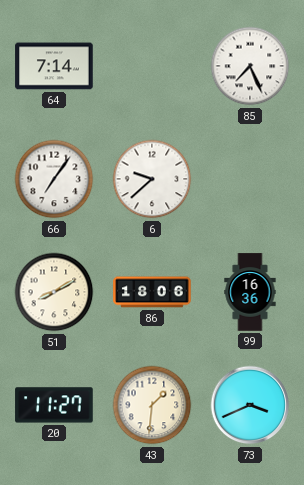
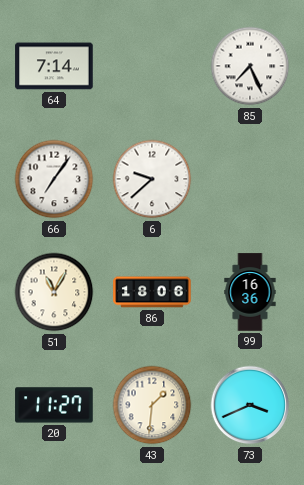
51: 8:10 -> 11:05 (54, 292)
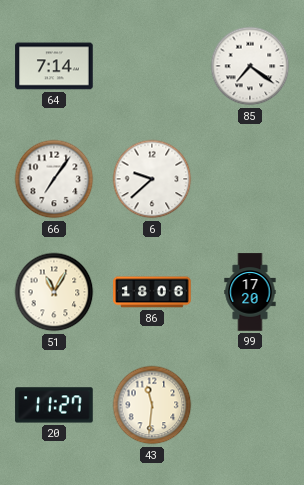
85: 7:26 -> 7:21 (250, 66)
99: 16:36 -> 17:20 (250, 292)
43: 1:31 -> 11:31 (152, 405)
73: 3:41 -> none (250, 405)
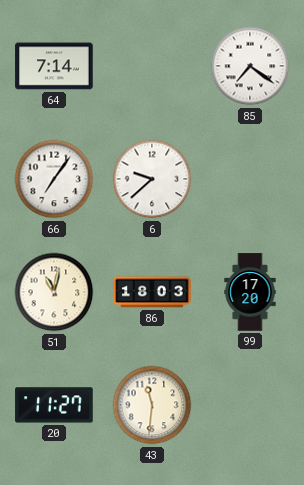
51: 11:05 -> 11:02 (54, 292)
86: 18:06 -> 18:03 (152, 292)
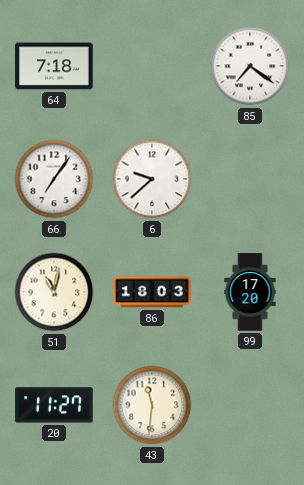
64: 7:14 -> 7:18 (54, 66)
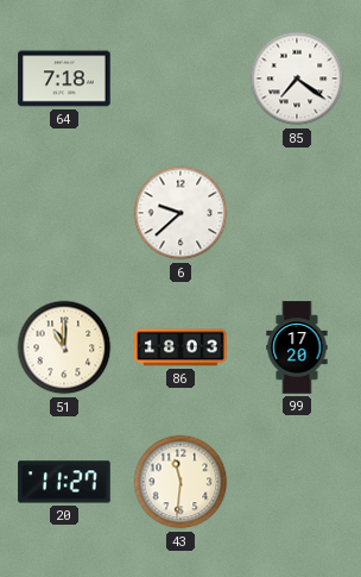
66: 7:06 -> none (54, 179)
51: 11:02 -> 11:00 (64, 347)
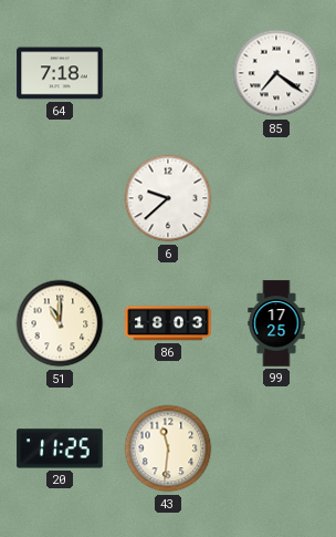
99: 17:20 -> 17:25 (276, 323)
20: 11:27 -> 11:25 (60, 448)
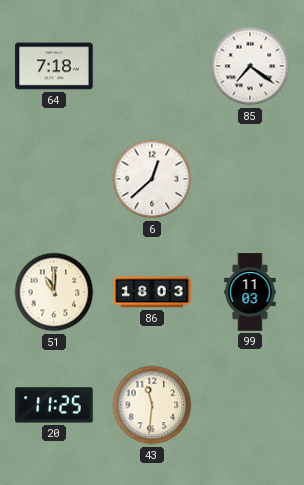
6: 9:38 -> 12:38 (152, 179)
99: 17:25 -> 11:03 (250, 292)
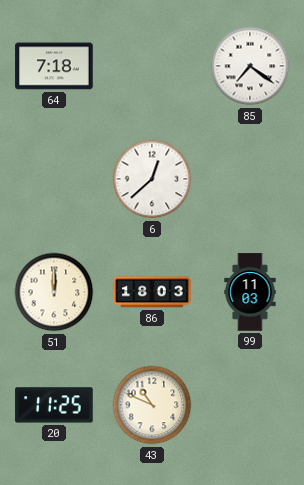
51: 11:00 -> 12:00 (54, 292)
43: 11:31 -> 10:49 (152, 405)
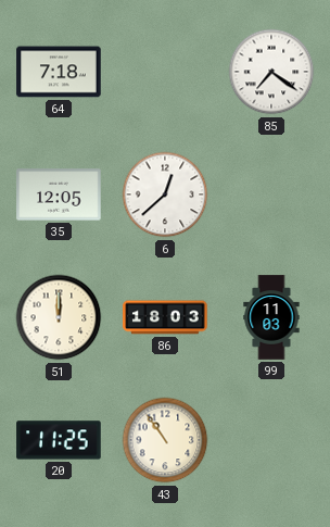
35: none -> 12:05 (59, 195)
43: 10:49 -> 10:54 (165, 440)
